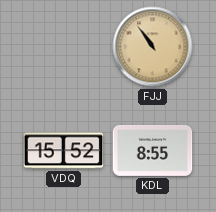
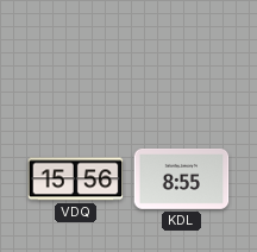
FJJ: 10:54 -> none (153, 47)
VDQ: 15:52 -> 15:56 (76, 179)
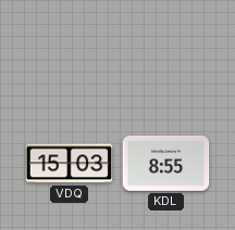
VDQ: 15:56 -> 15:03 (70, 164)
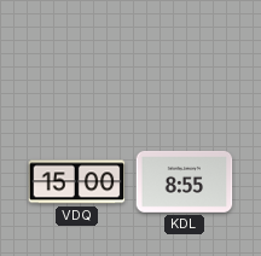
VDQ: 15:03 -> 15:00 (77, 182)
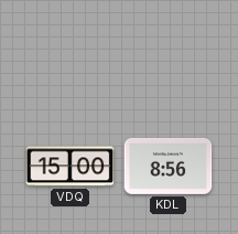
KDL: 8:55 -> 8:56 (169, 166)
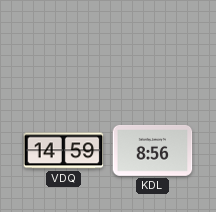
VDQ: 15:00 -> 14:59 (64, 151)
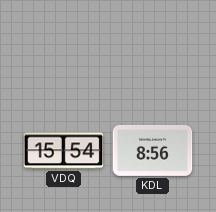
VDQ: 14:59 -> 15:54 (64, 151)
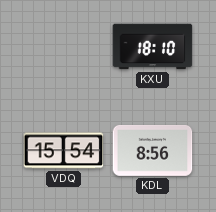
KXU: none -> 18:10 (153, 47)
